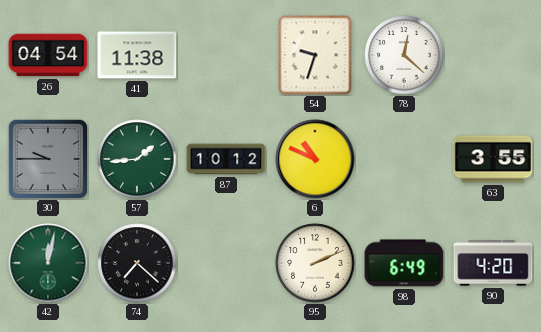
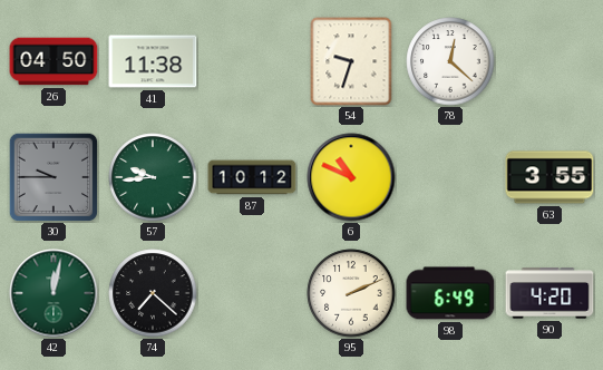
26: 04:54 -> 04:50 (54, 61)
57: 1:44 -> 9:44 (153, 177)
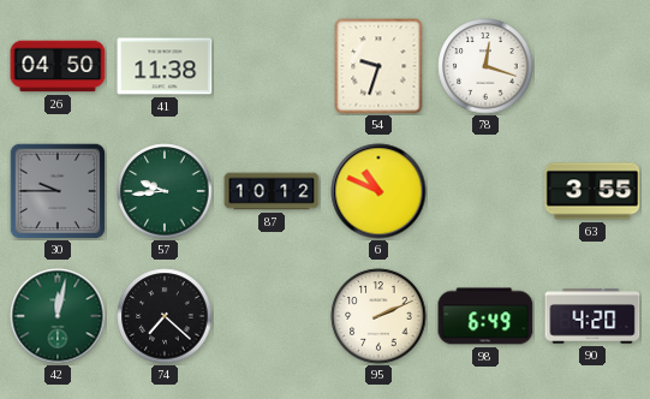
78: 12:22 -> 12:18 (485, 66)
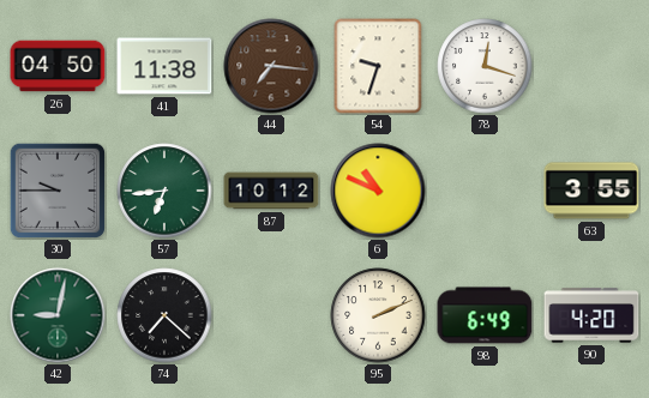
44: none -> 7:16 (271, 66)
57: 9:44 -> 6:44 (164, 191)
42: 12:02 -> 9:02 (58, 315)
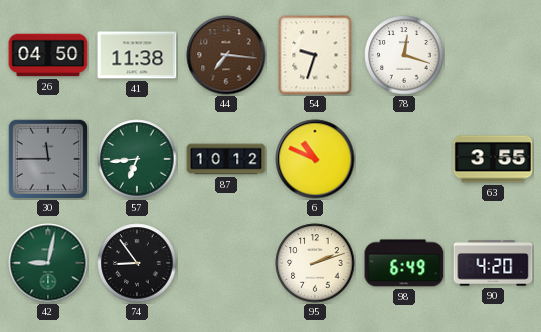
30: 9:45 -> 11:45 (48, 159)
74: 7:22 -> 8:54 (137, 263)
95: 2:11 -> 2:12 (315, 263)
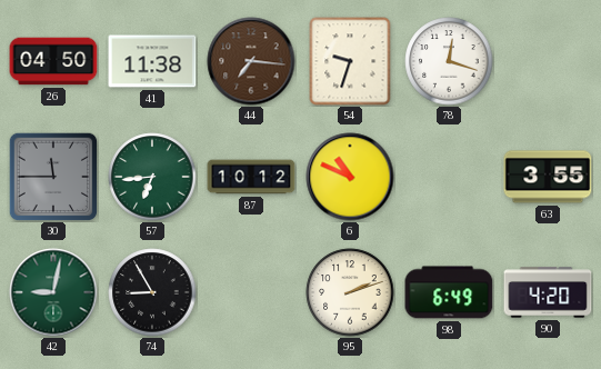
74: 8:54 -> 8:55 (152, 292)
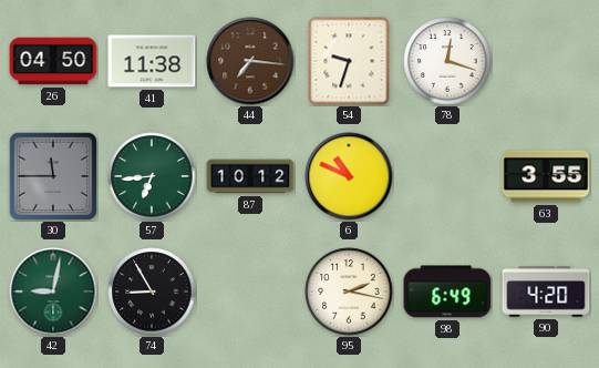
95: 2:12 -> 2:17 (349, 292)
